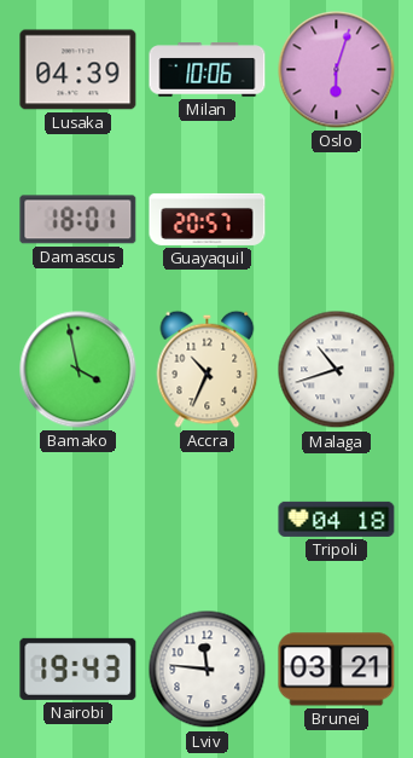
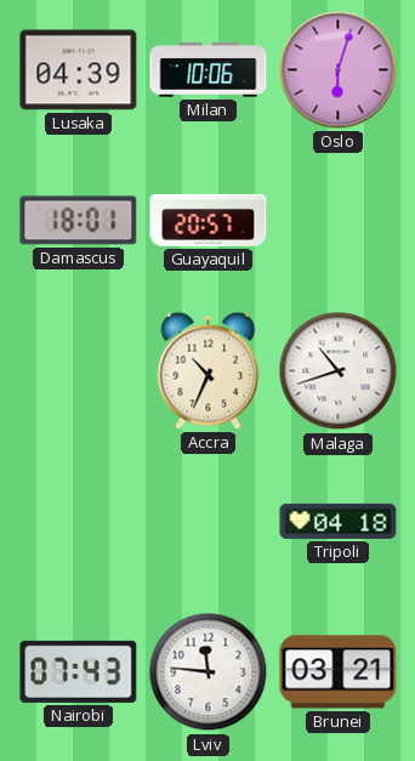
Bamako: 3:58 -> none (78, 370)
Nairobi: 19:43 -> 07:43 (79, 671)
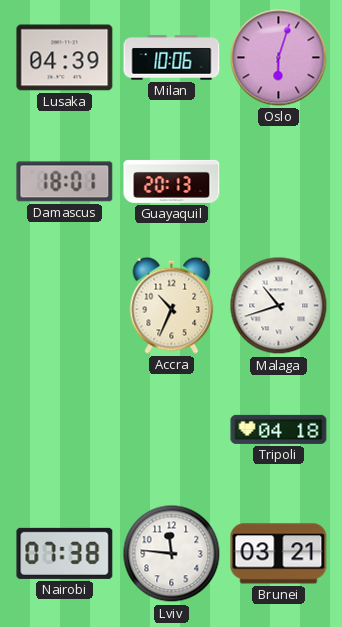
Guayaquil: 20:57 -> 20:13 (172, 181)
Nairobi: 07:43 -> 07:38 (65, 553)
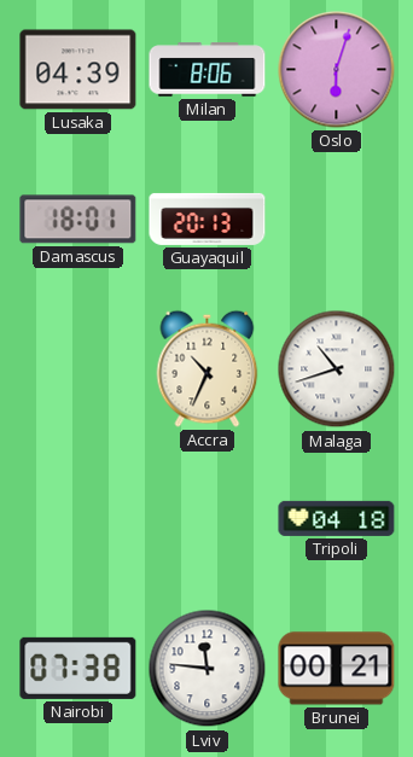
Milan: 10:06 -> 8:06 (208, 70)
Brunei: 03:21 -> 00:21 (337, 669)
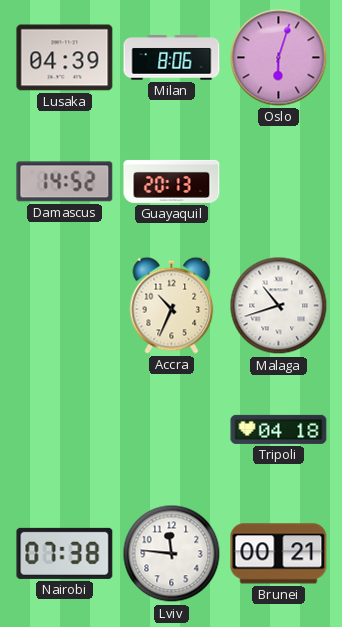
Damascus: 18:01 -> 14:52 (65, 182)
